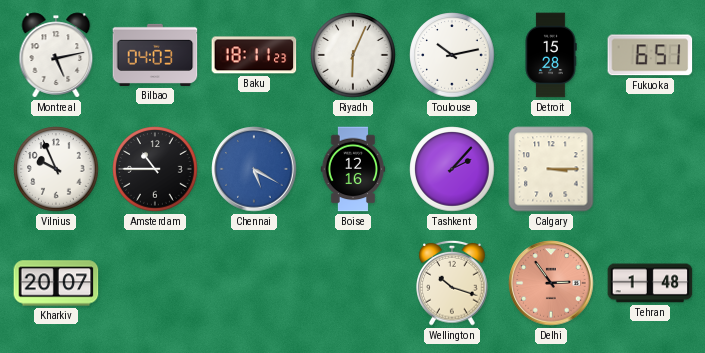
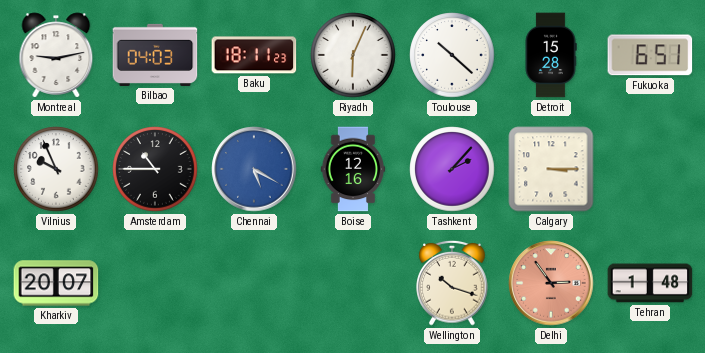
Montreal: 5:13 -> 9:13 (56, 55)
Toulouse: 10:13 -> 10:22 (452, 55)
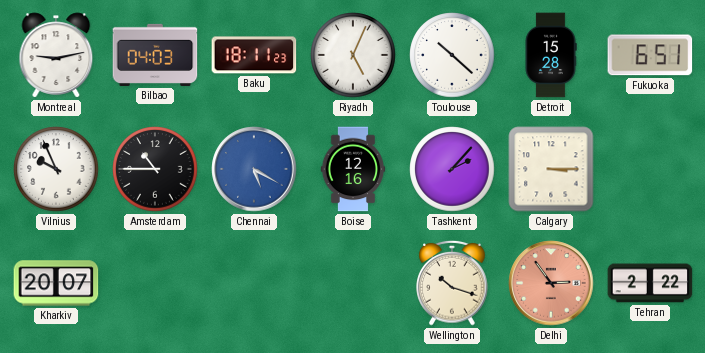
Riyadh: 6:04 -> 5:04 (353, 55)
Tehran: 1:48 -> 2:22 (650, 283)
